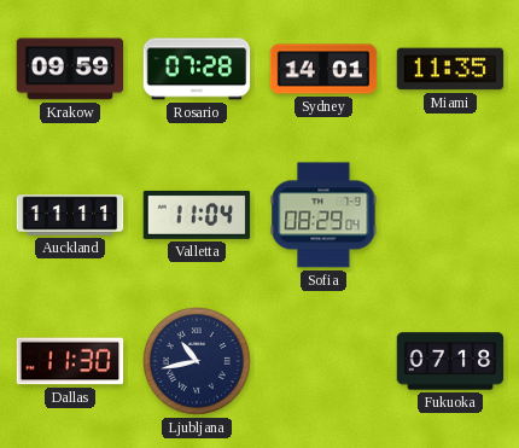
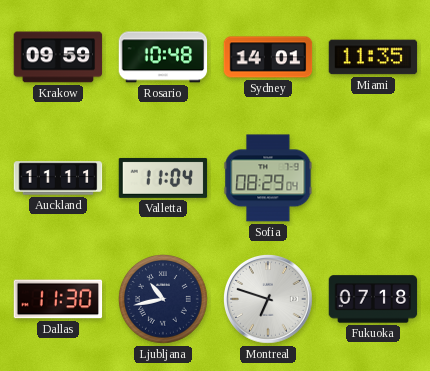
Rosario: 07:28 -> 10:48 (163, 57)
Montreal: none -> 6:48 (269, 300)
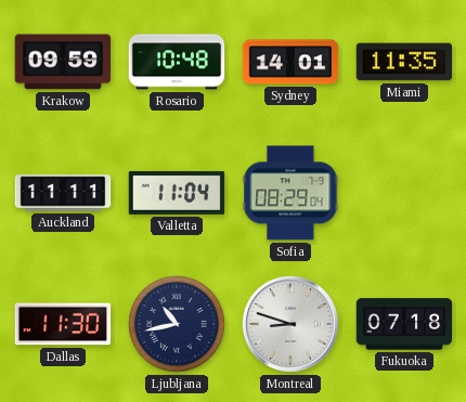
Montreal: 6:48 -> 8:48 (292, 325)
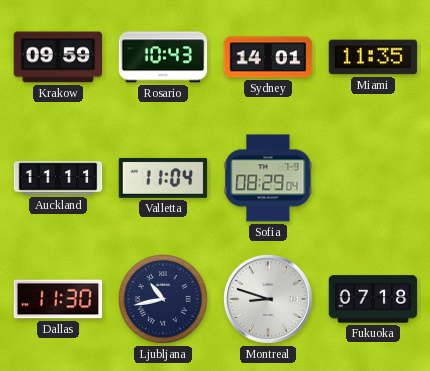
Rosario: 10:48 -> 10:43 (163, 57)
